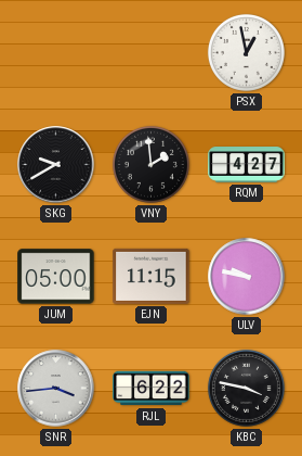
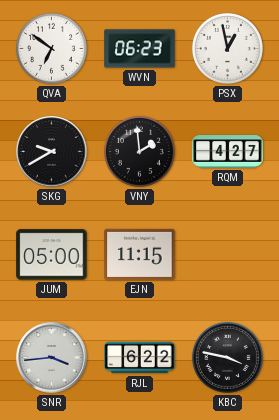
QVA: none -> 6:51 (51, 48)
WVN: none -> 06:23 (140, 49)
ULV: 9:47 -> none (247, 277)
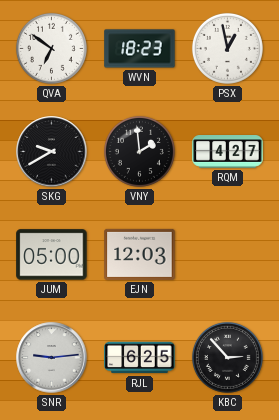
WVN: 06:23 -> 18:23 (140, 49)
EJN: 11:15 -> 12:03 (140, 254)
SNR: 3:44 -> 9:14 (52, 358)
RJL: 6:22 -> 6:25 (140, 358)
KBC: 3:47 -> 2:53 (227, 357)
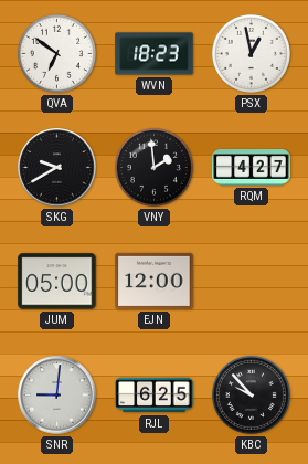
EJN: 12:03 -> 12:00 (155, 281)
SNR: 9:14 -> 9:01 (57, 396)
KBC: 2:53 -> 9:53 (251, 394)
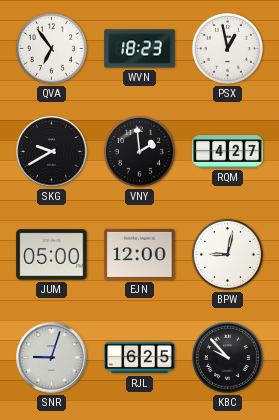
QVA: 6:51 -> 6:54 (51, 48)
BPW: none -> 9:02 (227, 254)
SNR: 9:01 -> 9:03 (52, 358)
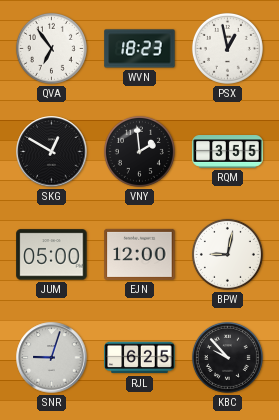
SKG: 9:40 -> 12:50 (52, 152)
RQM: 4:27 -> 3:55 (228, 152)
